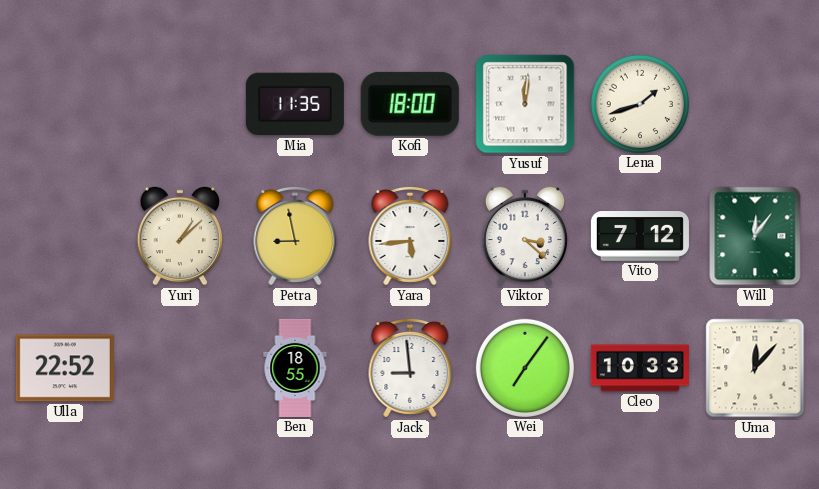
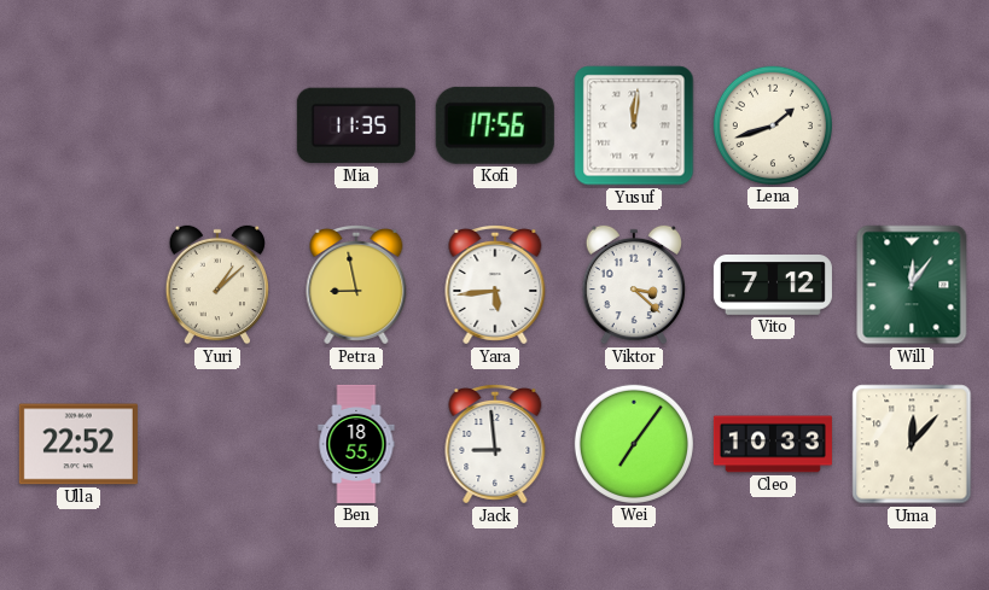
Kofi: 18:00 -> 17:56 (495, 125)
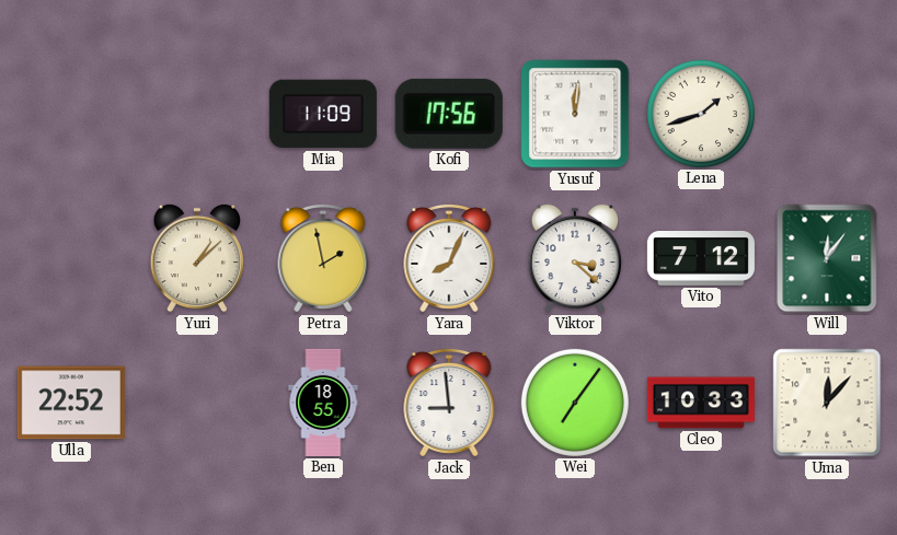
Mia: 11:35 -> 11:09 (323, 114)
Petra: 8:58 -> 1:58 (323, 259)
Yara: 5:44 -> 8:04 (449, 259)
